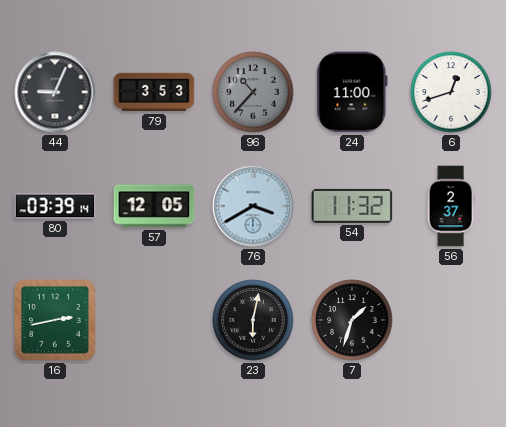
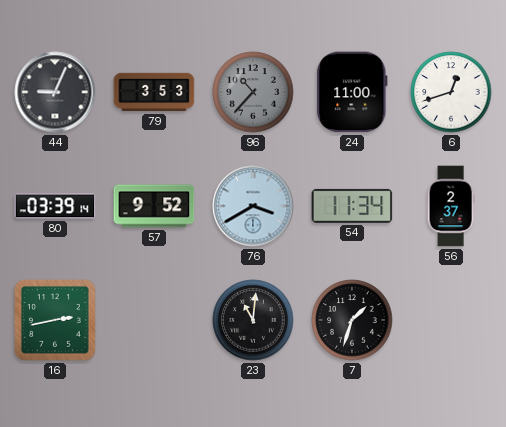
57: 12:05 -> 9:52 (154, 206)
54: 11:32 -> 11:34 (352, 206)
23: 6:02 -> 11:01 (253, 320)
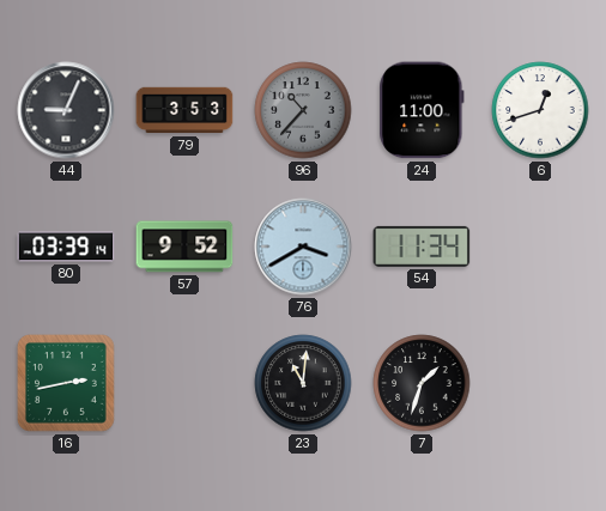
56: 2:37 -> none (451, 206)
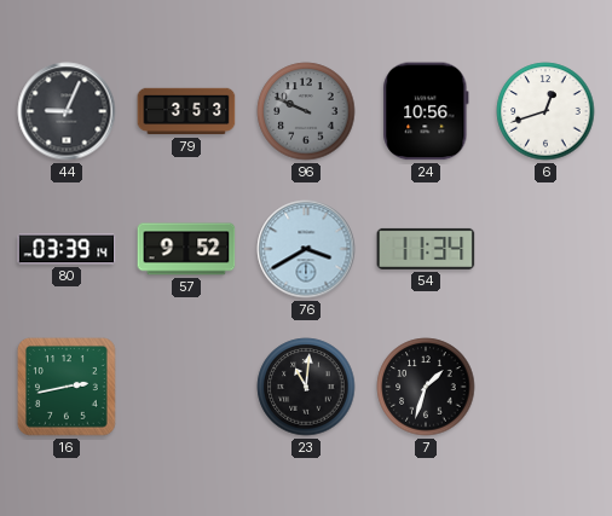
96: 10:37 -> 9:49 (306, 111)
24: 11:00 -> 10:56 (426, 111)
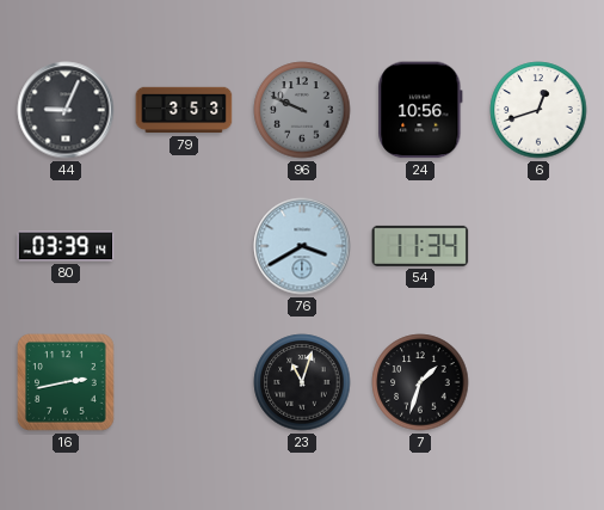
57: 9:52 -> none (186, 249)
23: 11:01 -> 11:03 (302, 382)
